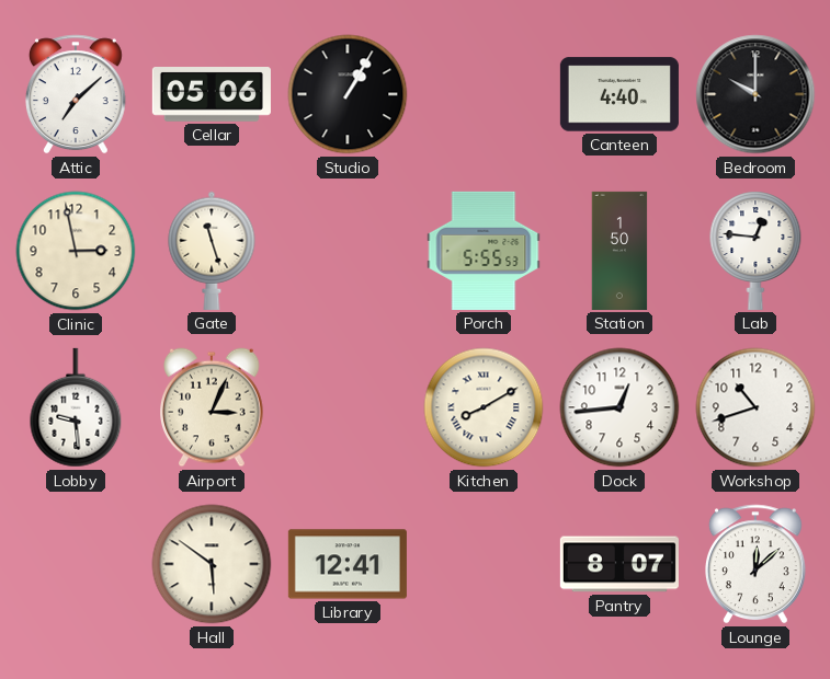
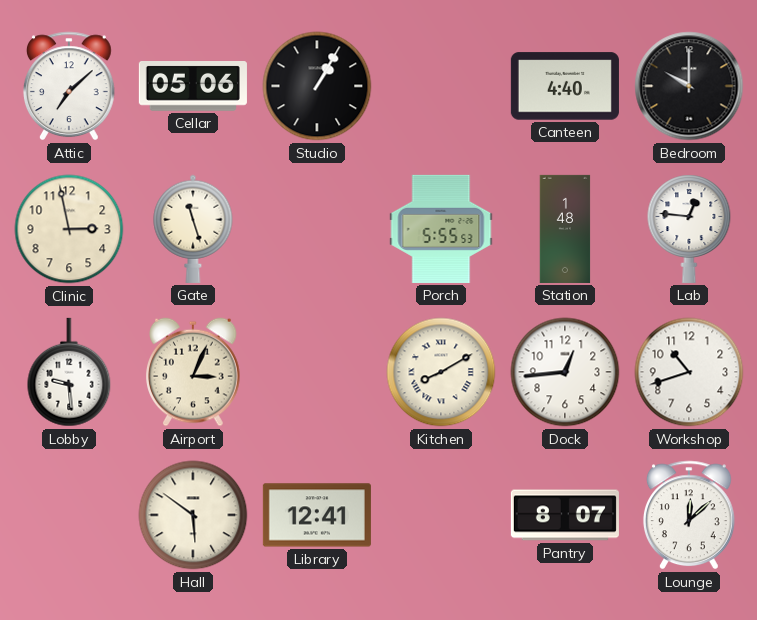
Station: 1:50 -> 1:48 (565, 229)
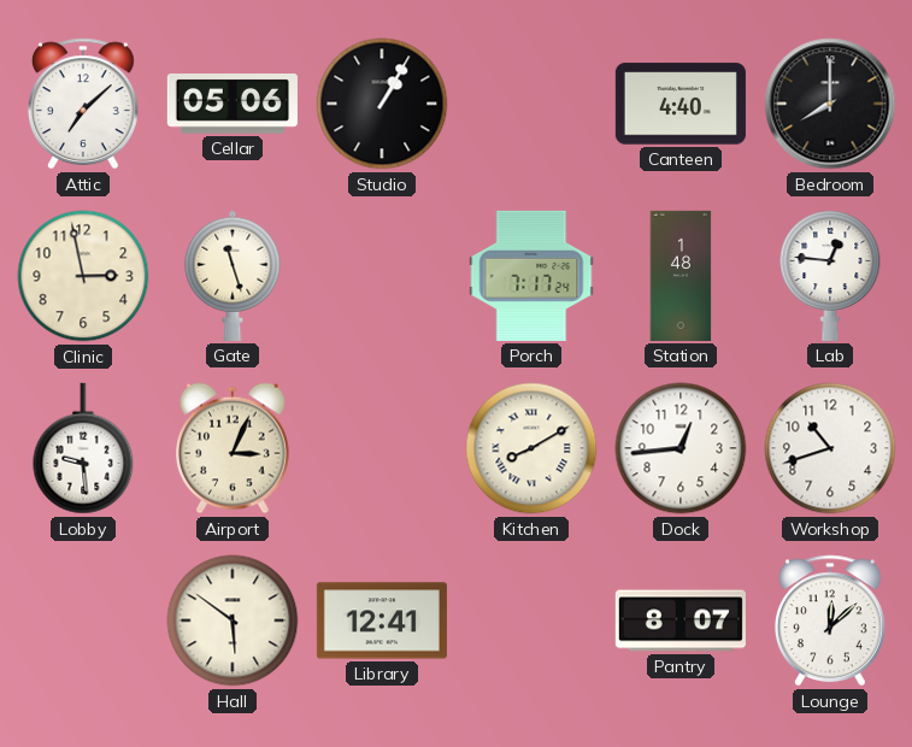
Bedroom: 10:00 -> 8:00 (830, 104)
Porch: 5:55 -> 7:17 (531, 276)
